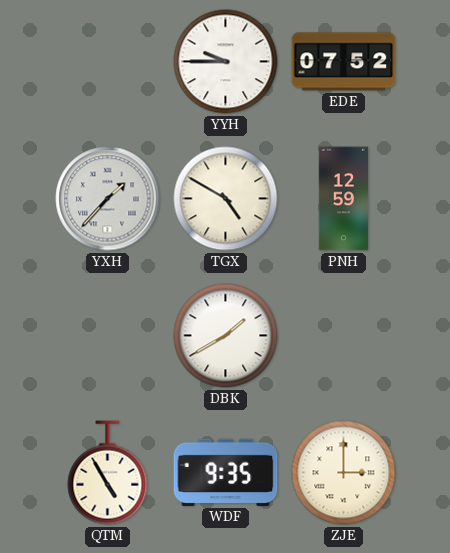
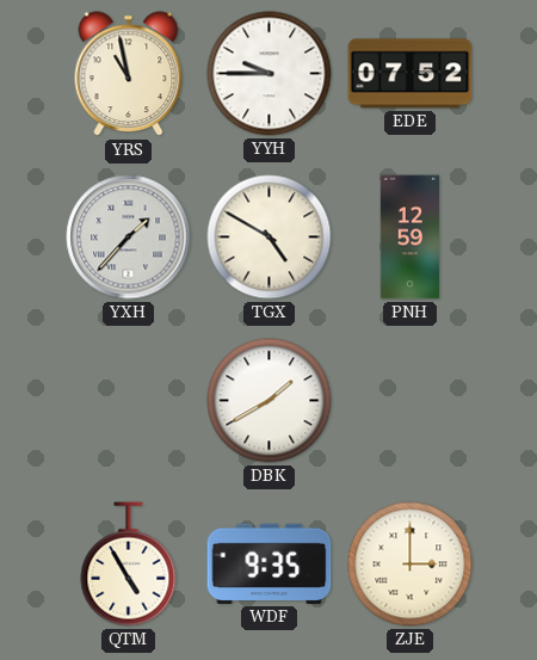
YRS: none -> 10:58 (129, 74)
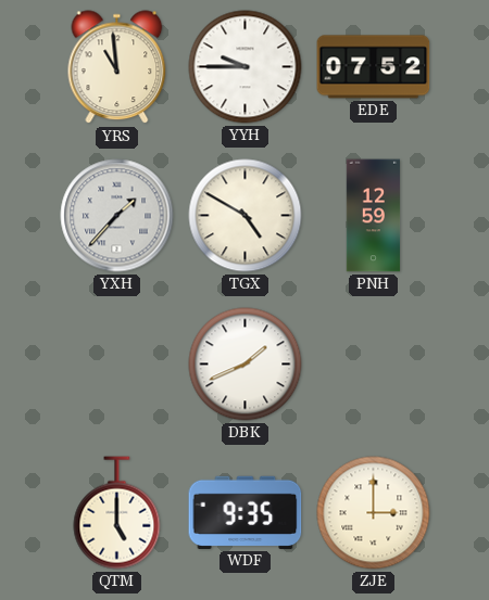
YRS: 10:58 -> 10:59 (117, 67)
DBK: 1:40 -> 1:41 (246, 365)
QTM: 4:55 -> 5:00 (117, 513)
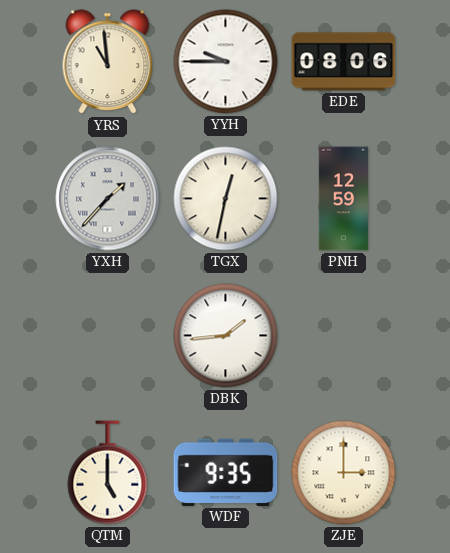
EDE: 07:52 -> 08:06 (344, 62)
TGX: 4:50 -> 12:32 (226, 199)
DBK: 1:41 -> 1:44 (226, 336)
